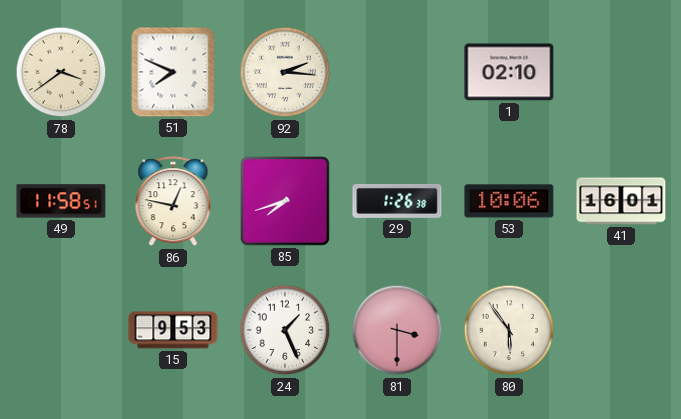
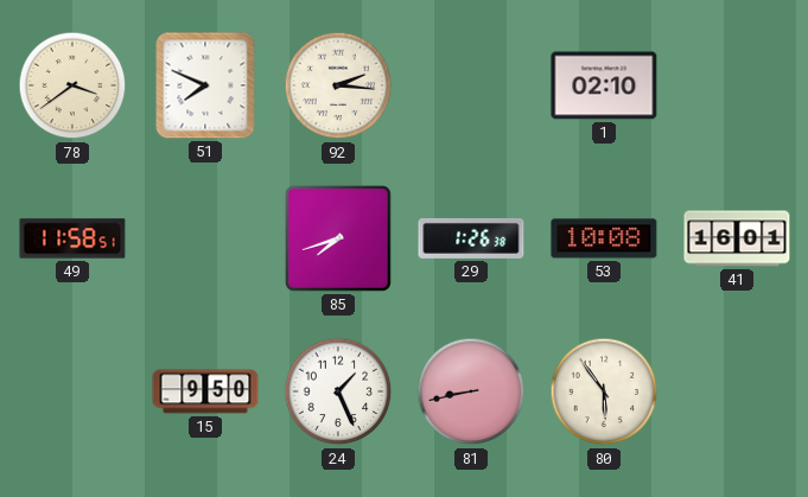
86: 12:47 -> none (173, 202)
53: 10:06 -> 10:08 (604, 238)
15: 9:53 -> 9:50 (205, 391)
81: 3:30 -> 8:43 (471, 391)
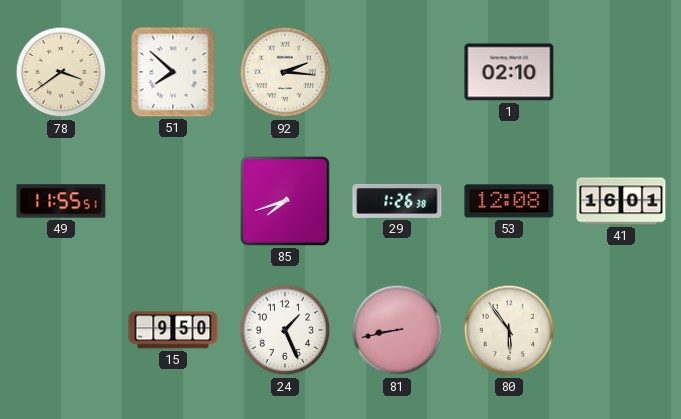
51: 7:49 -> 7:52 (173, 72)
49: 11:58 -> 11:55 (61, 201)
53: 10:08 -> 12:08 (509, 201)
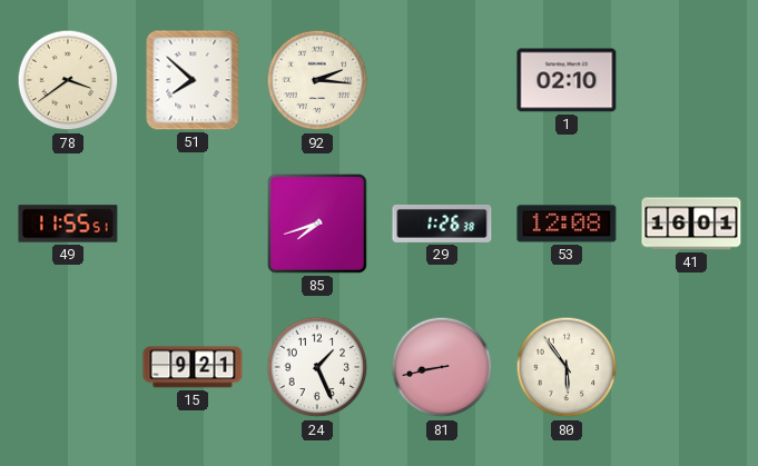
15: 9:50 -> 9:21 (193, 367)
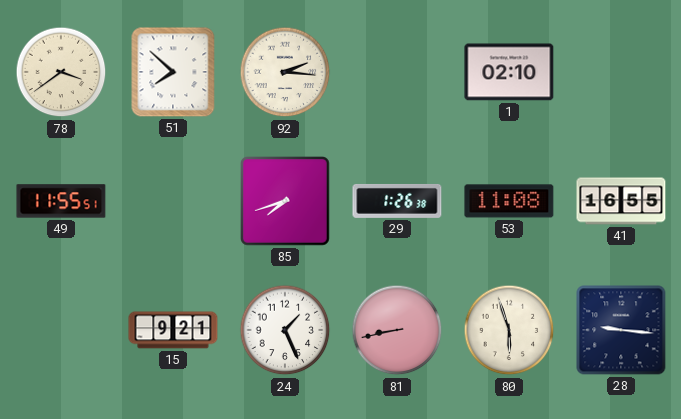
53: 12:08 -> 11:08 (509, 201)
41: 16:01 -> 16:55 (621, 201)
80: 5:54 -> 5:57 (509, 330)
28: none -> 9:16 (621, 330)
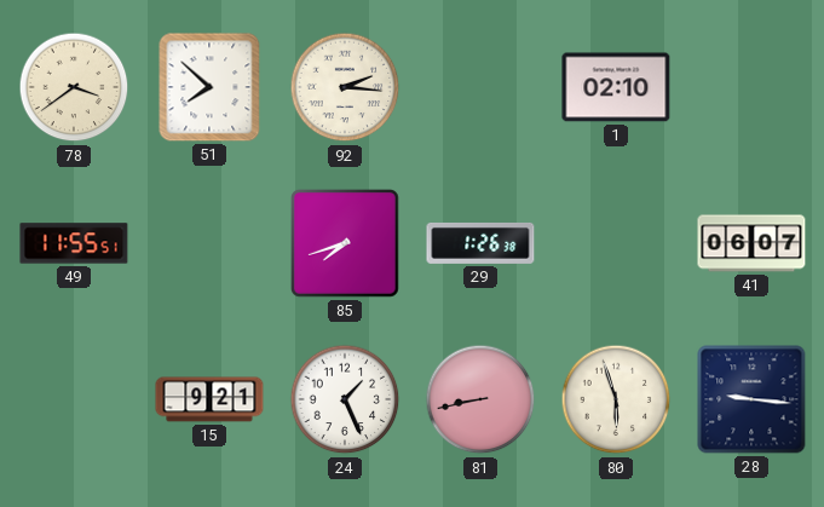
53: 11:08 -> none (509, 201)
41: 16:55 -> 06:07 (751, 243)
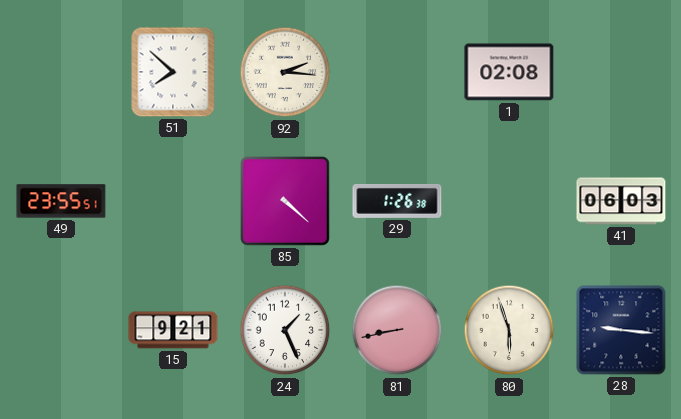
78: 3:39 -> none (74, 87)
1: 02:10 -> 02:08 (509, 72)
49: 11:55 -> 23:55 (61, 201)
85: 7:42 -> 4:22 (286, 202)
41: 06:07 -> 06:03 (621, 201)
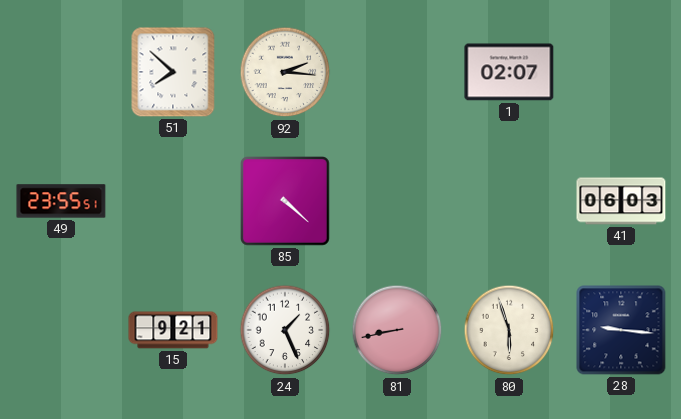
1: 02:08 -> 02:07 (509, 72)
29: 1:26 -> none (397, 201)
